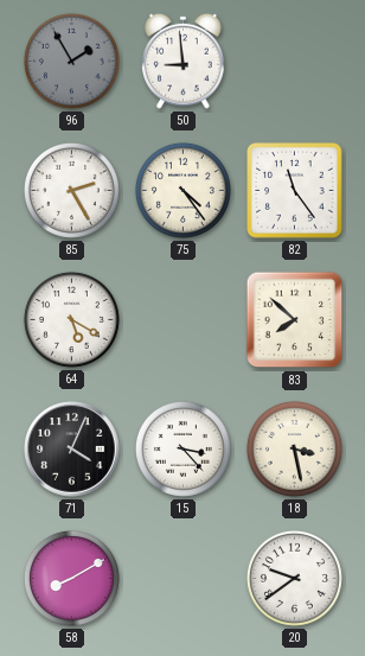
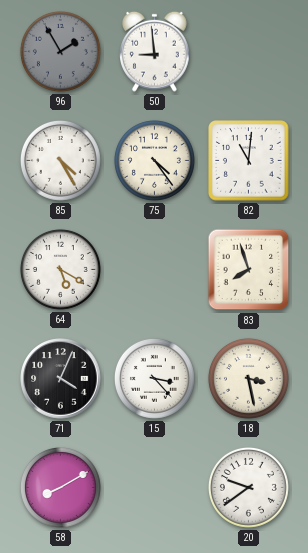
85: 2:25 -> 4:25 (60, 160)
82: 11:24 -> 11:01 (249, 161)
83: 7:52 -> 7:57 (249, 270)
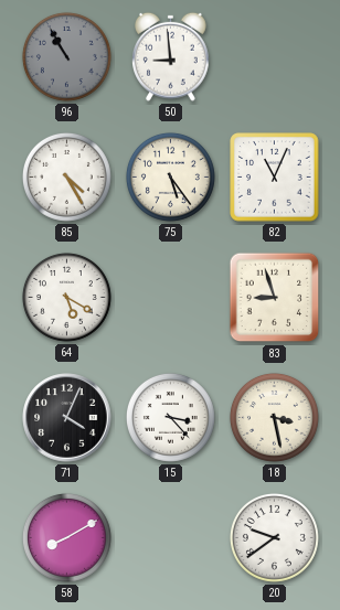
96: 1:55 -> 10:55 (66, 56)
75: 4:24 -> 5:24 (170, 176)
82: 11:01 -> 11:04 (275, 178)
83: 7:57 -> 8:57 (275, 298)
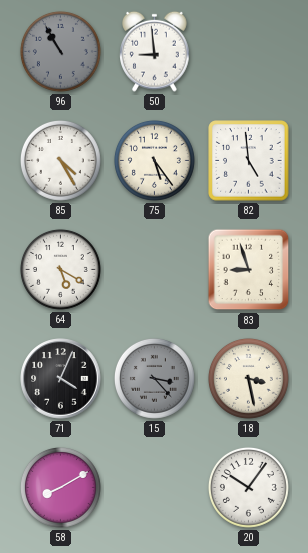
82: 11:04 -> 4:59 (249, 161)
15 dial: white -> grey (154, 378)
20: 9:39 -> 10:06 (248, 487)
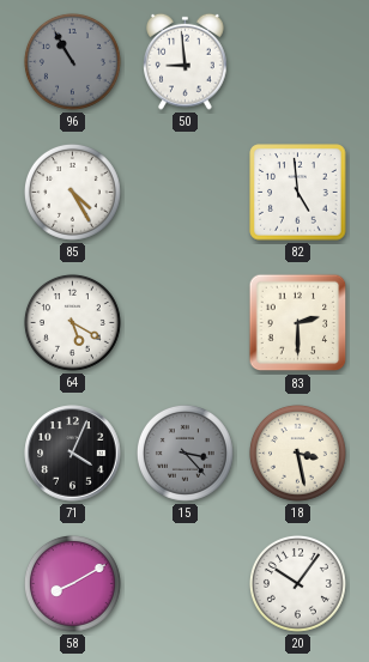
75: 5:24 -> none (154, 160)
83: 8:57 -> 2:30 (298, 323)
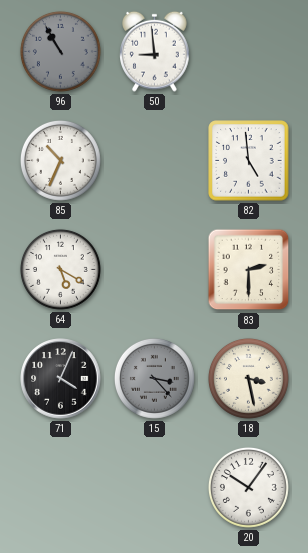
85: 4:25 -> 10:34 (60, 160)
58: 8:10 -> none (72, 583)
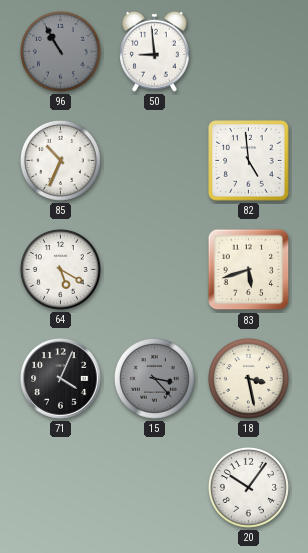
83: 2:30 -> 5:42 (249, 270)
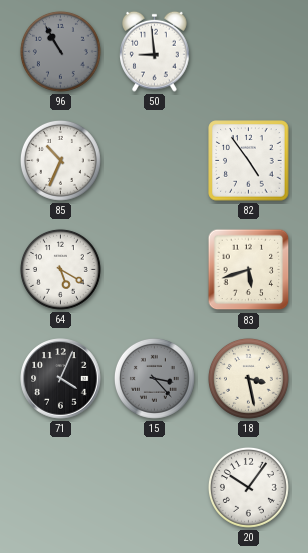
82: 4:59 -> 4:54 (249, 161)
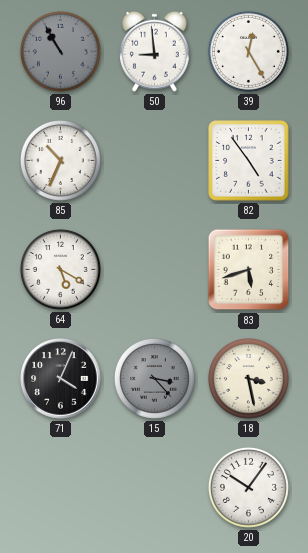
39: none -> 12:25 (248, 51)
